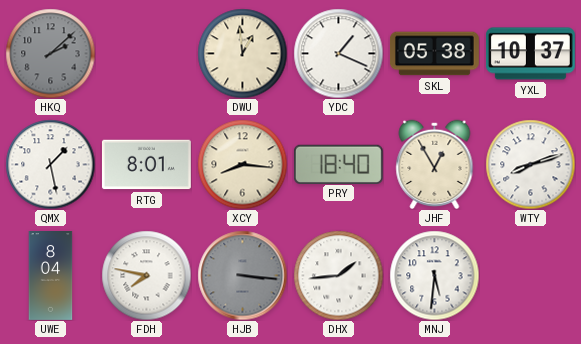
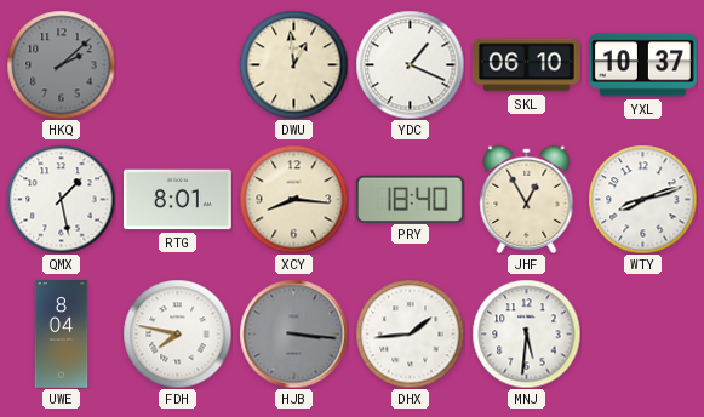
SKL: 05:38 -> 06:10 (526, 65)
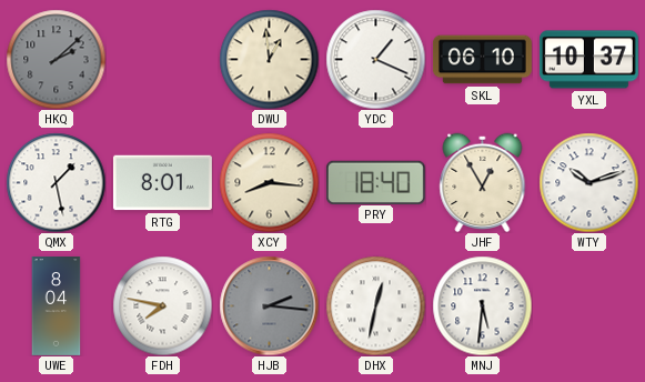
WTY: 8:12 -> 10:12 (588, 182)
HJB: 3:16 -> 2:16 (269, 305)
DHX: 1:44 -> 12:32 (375, 305)
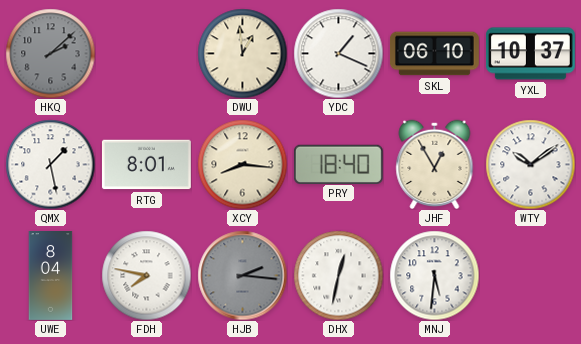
WTY: 10:12 -> 10:09 (530, 164)
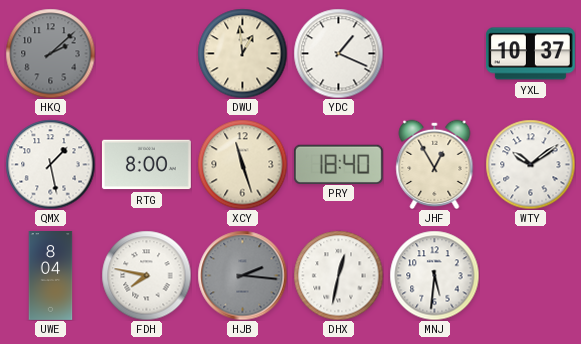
SKL: 06:10 -> none (434, 54)
RTG: 8:01 -> 8:00 (146, 165)
XCY: 8:16 -> 11:27 (242, 164)
